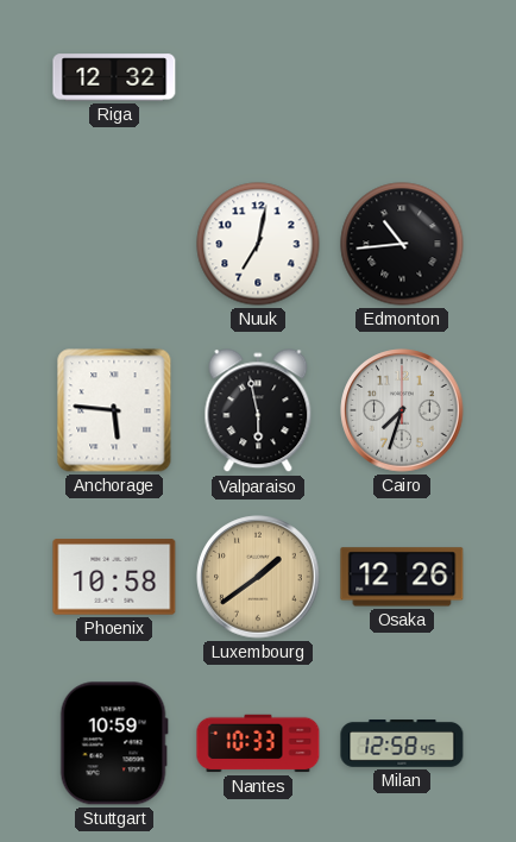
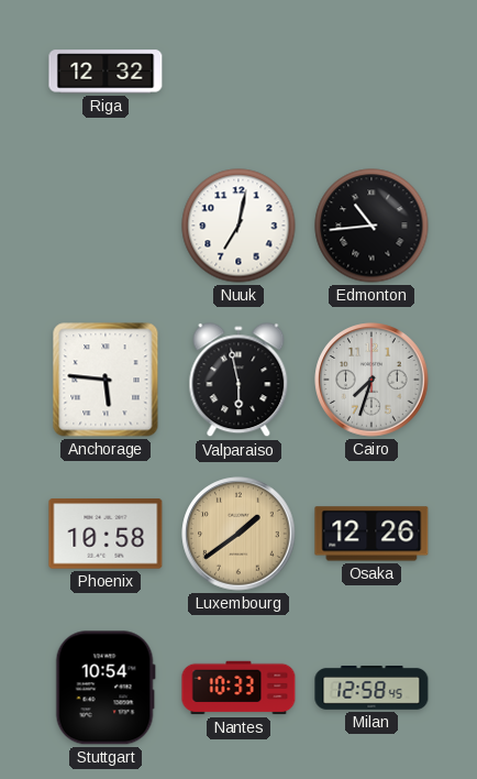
Stuttgart: 10:59 -> 10:54 (106, 688)
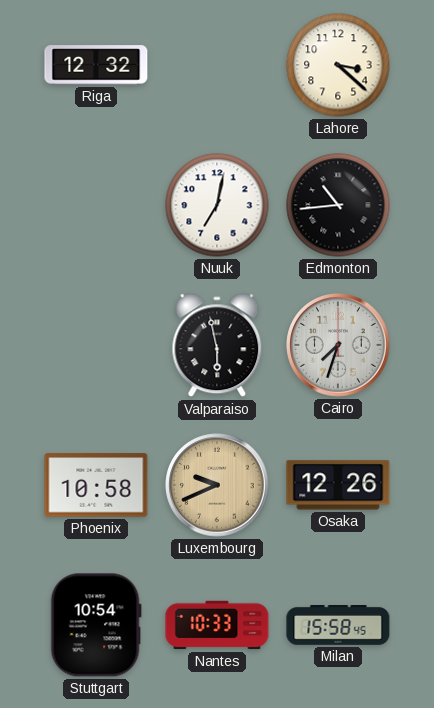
Lahore: none -> 3:22 (338, 65)
Anchorage: 5:46 -> none (106, 380)
Luxembourg: 1:39 -> 9:41 (217, 485)
Milan: 12:58 -> 15:58 (338, 626)
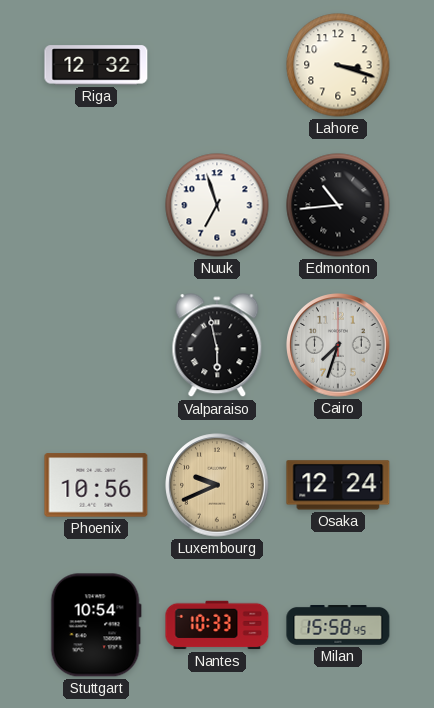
Lahore: 3:22 -> 3:18 (338, 65)
Nuuk: 7:02 -> 6:57 (217, 205)
Phoenix: 10:58 -> 10:56 (96, 485)
Osaka: 12:26 -> 12:24 (338, 485)
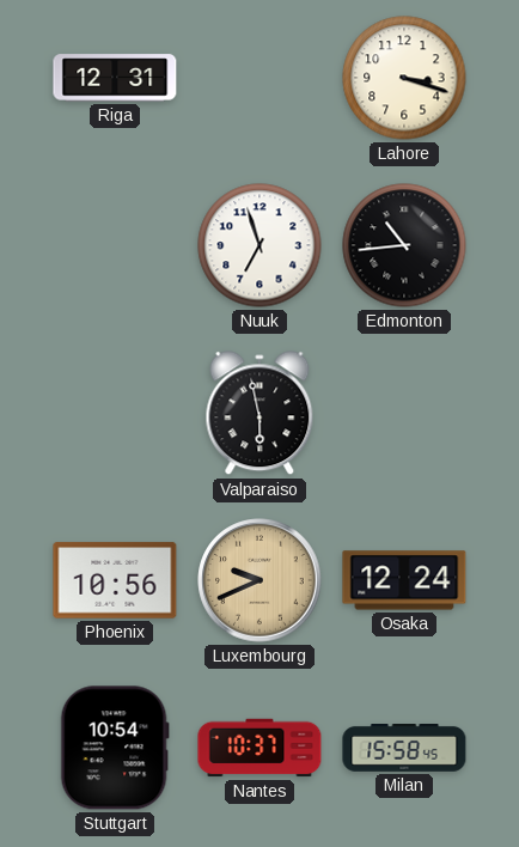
Riga: 12:32 -> 12:31 (115, 78)
Cairo: 7:33 -> none (338, 345)
Nantes: 10:33 -> 10:37 (259, 748)
